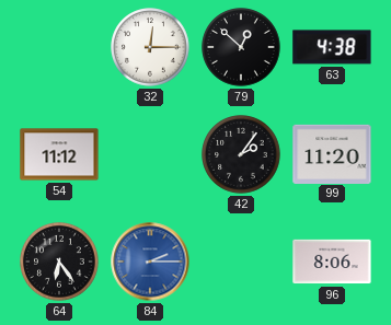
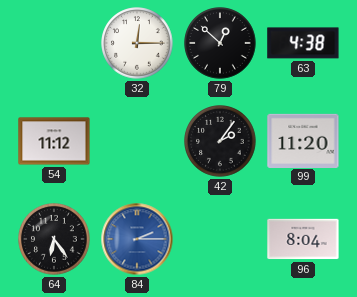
96: 8:06 -> 8:04 (303, 239)
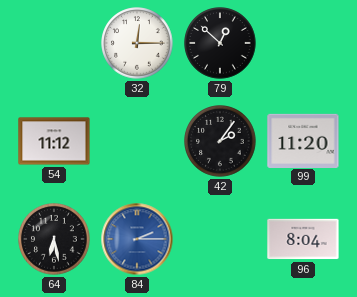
63: 4:38 -> none (303, 43)
64: 6:24 -> 6:28 (54, 239)
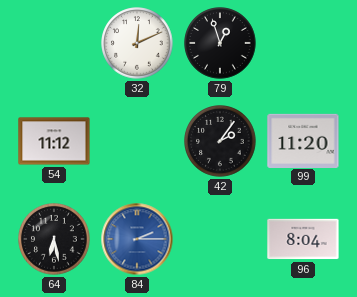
32: 12:15 -> 12:11 (137, 43)
79: 12:52 -> 12:57 (220, 43)
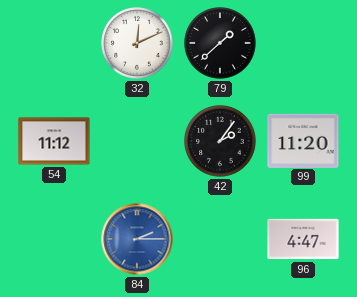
79: 12:57 -> 1:38 (220, 43)
64: 6:28 -> none (54, 239)
96: 8:04 -> 4:47 (303, 239)
